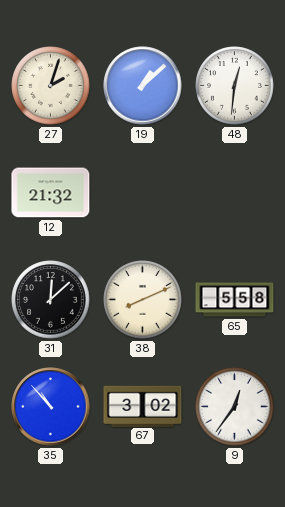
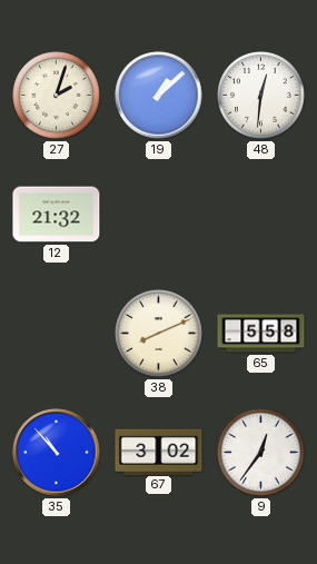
31: 12:08 -> none (51, 300)
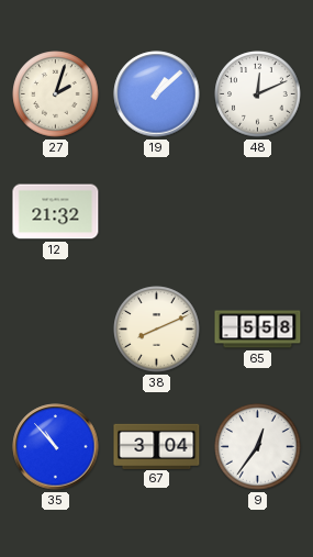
48: 12:31 -> 12:11 (258, 94)
67: 3:02 -> 3:04 (157, 446)
